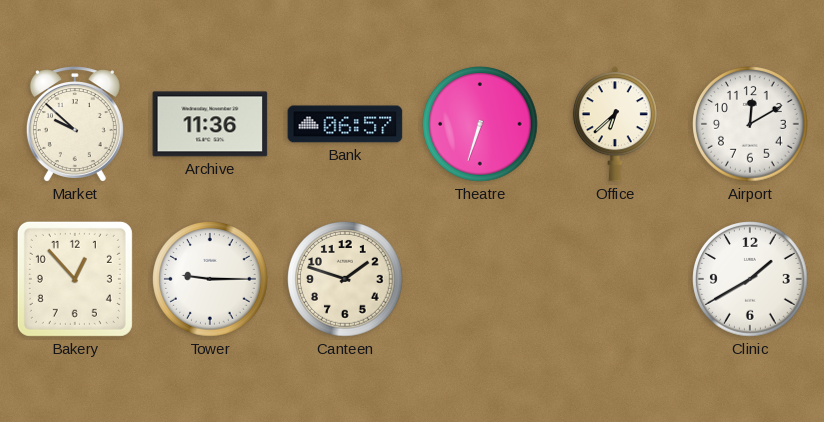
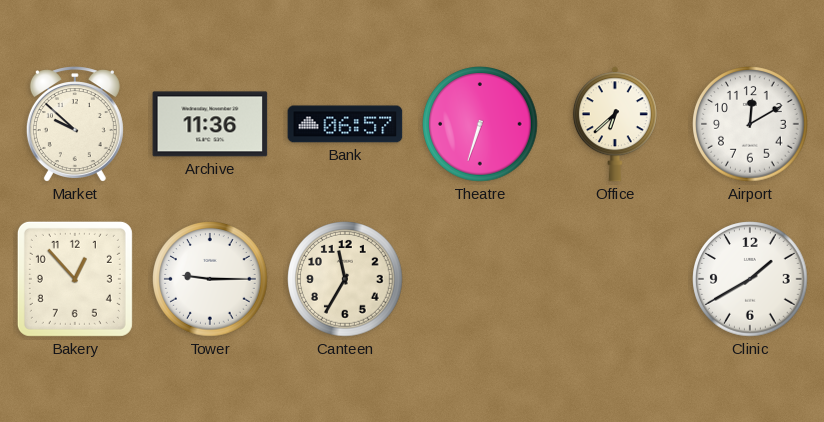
Canteen: 1:48 -> 11:35 (345, 279)
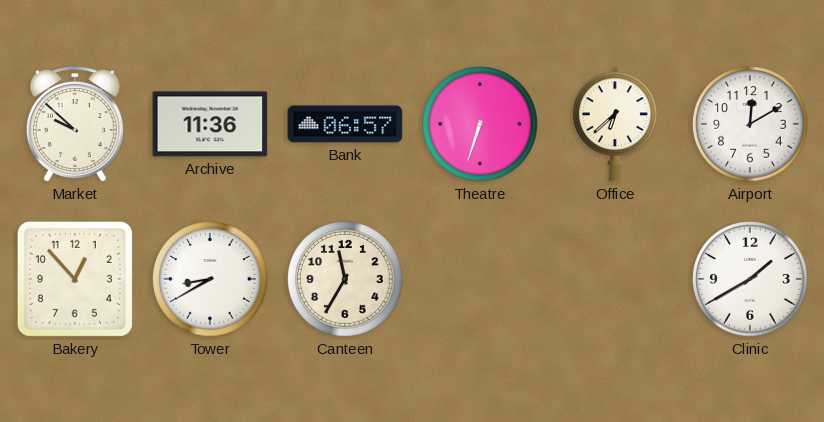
Tower: 9:15 -> 8:40 (210, 279)
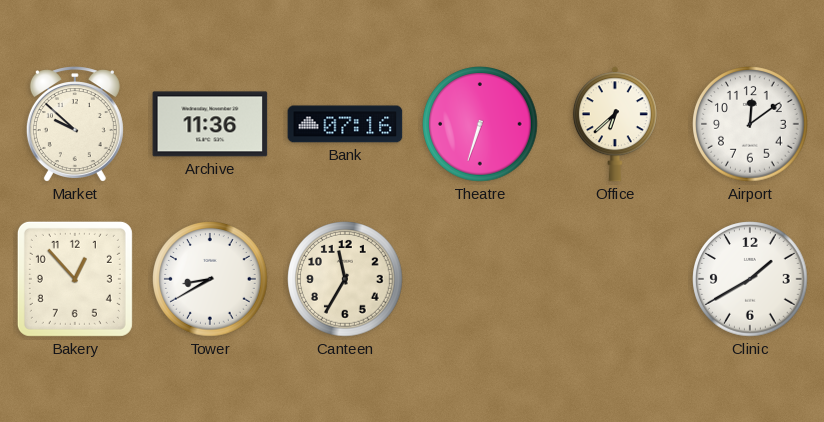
Bank: 06:57 -> 07:16 (345, 124)
Airport: 12:10 -> 12:09 (750, 124)
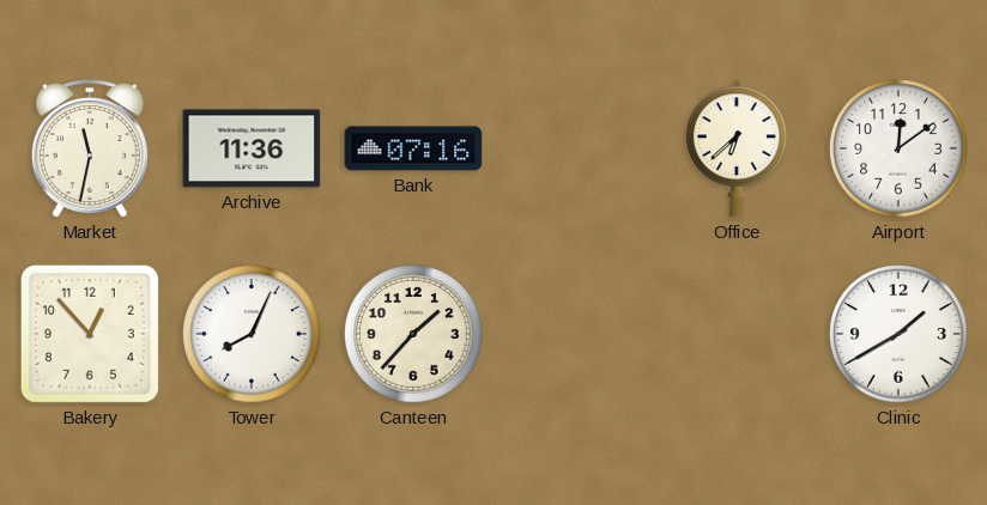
Market: 9:52 -> 11:32 (90, 148)
Theatre: 6:33 -> none (480, 124)
Tower: 8:40 -> 8:04 (252, 334)
Canteen: 11:35 -> 1:37 (413, 334)
